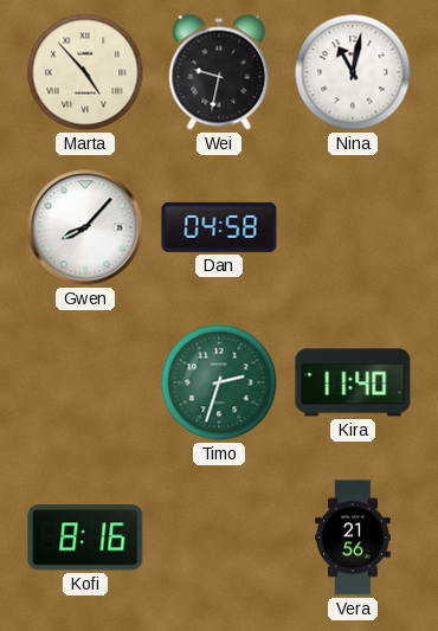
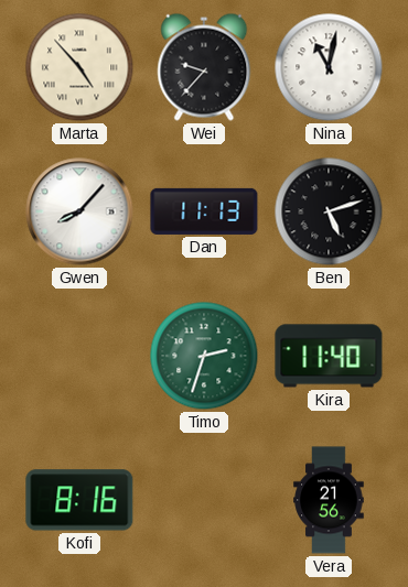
Wei: 9:32 -> 9:37 (204, 67)
Dan: 04:58 -> 11:13 (204, 211)
Ben: none -> 5:12 (329, 211)
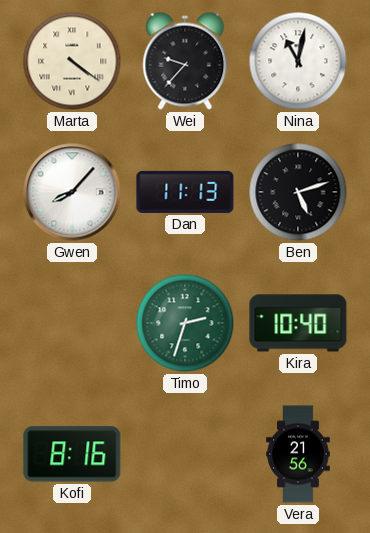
Marta: 4:53 -> 4:21 (72, 61)
Kira: 11:40 -> 10:40 (298, 323)
